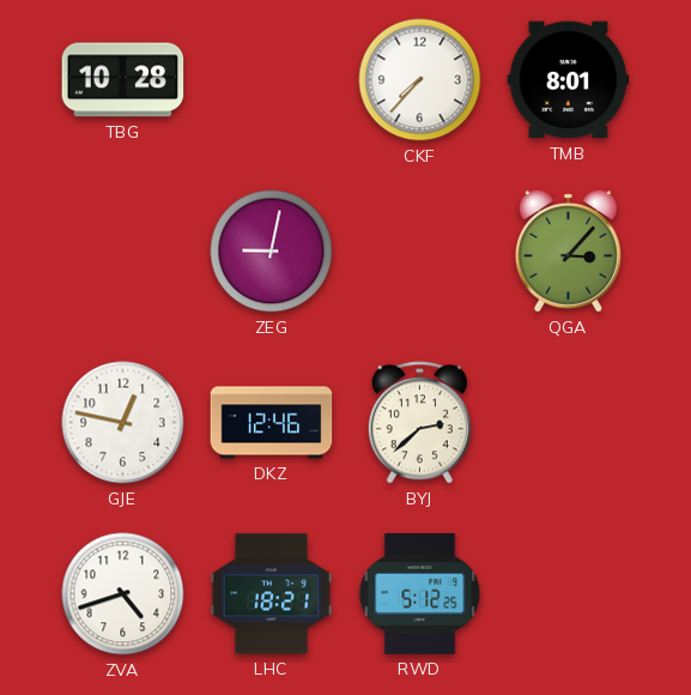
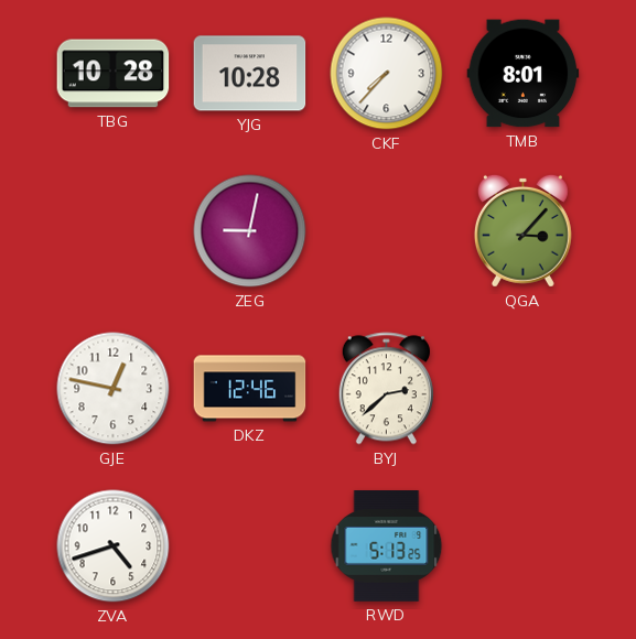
YJG: none -> 10:28 (250, 74)
LHC: 18:21 -> none (272, 594)
RWD: 5:12 -> 5:13 (387, 546)
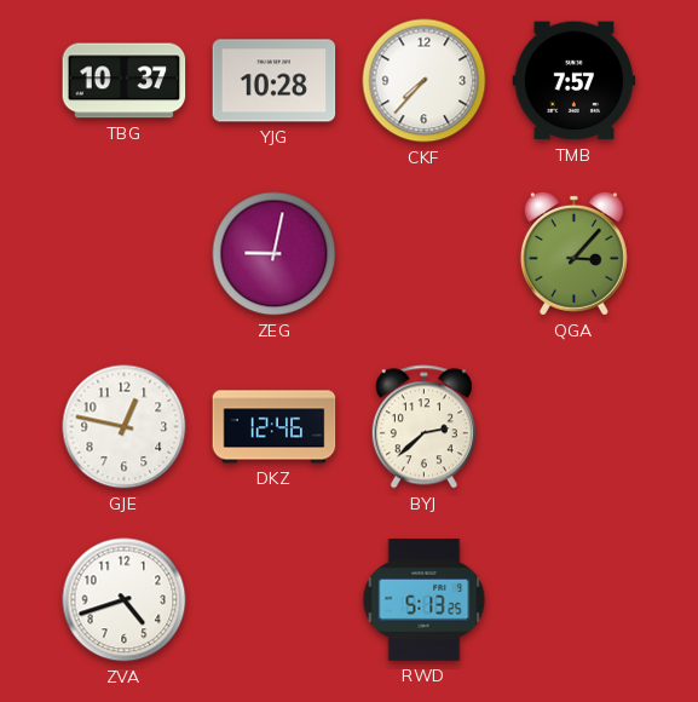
TBG: 10:28 -> 10:37 (125, 81)
TMB: 8:01 -> 7:57 (575, 81)
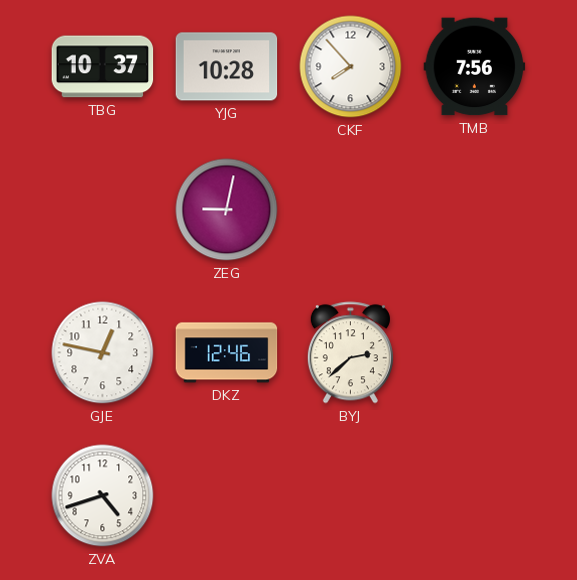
CKF: 7:37 -> 7:53 (351, 67)
TMB: 7:57 -> 7:56 (475, 67)
QGA: 3:07 -> none (573, 253)
RWD: 5:13 -> none (425, 600)
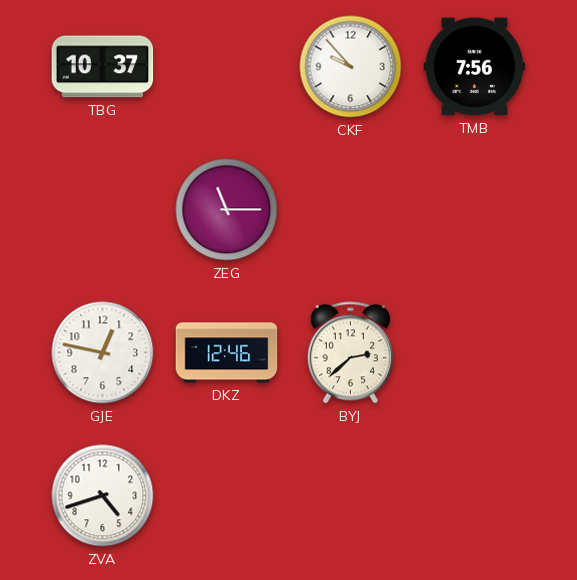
YJG: 10:28 -> none (227, 67)
CKF: 7:53 -> 9:53 (351, 67)
ZEG: 9:02 -> 11:15 (227, 210)
